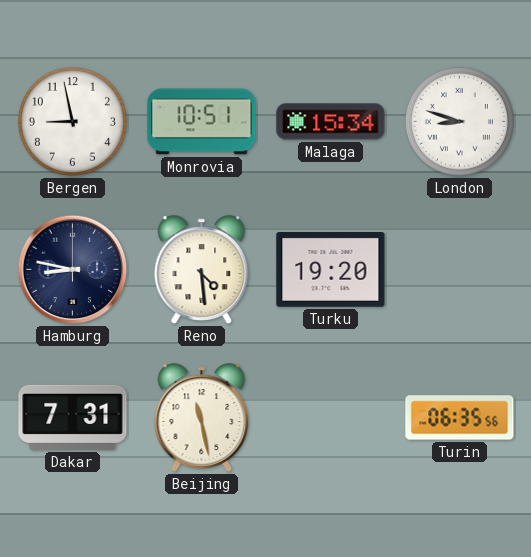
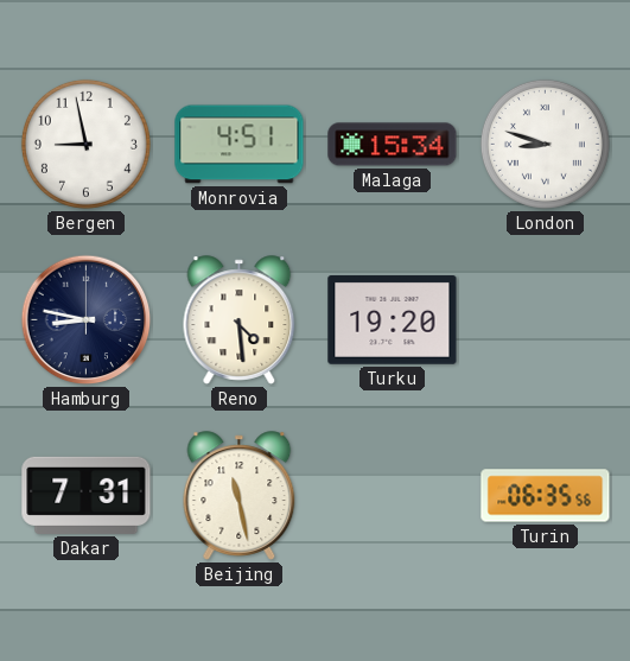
Monrovia: 10:51 -> 4:51 (240, 145)
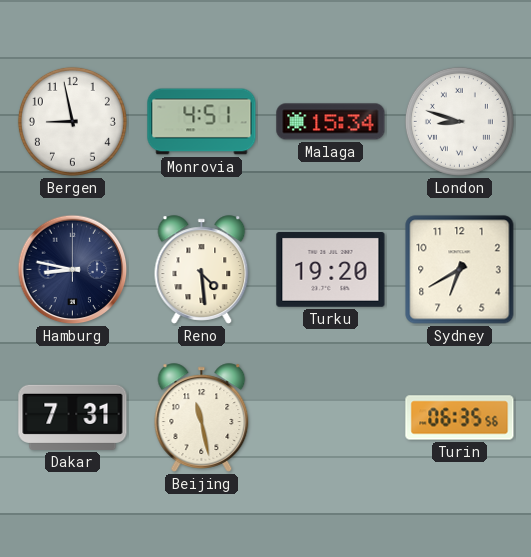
Sydney: none -> 6:40 (460, 270)
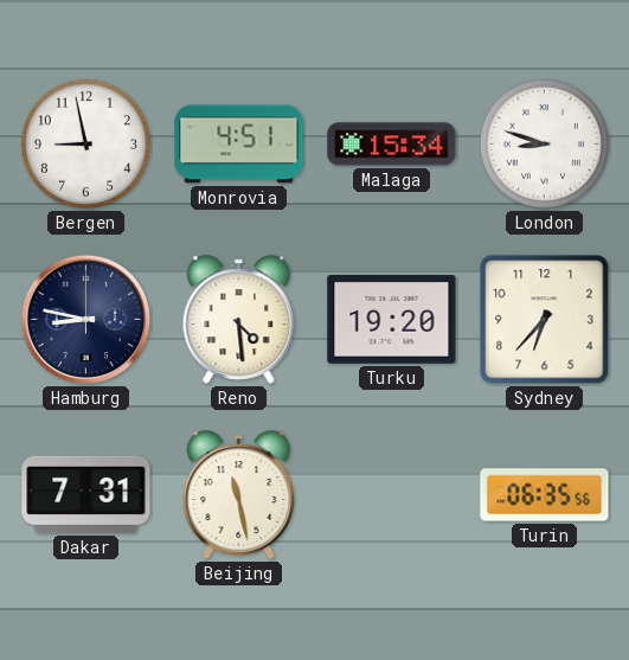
Sydney: 6:40 -> 6:37 (545, 320)
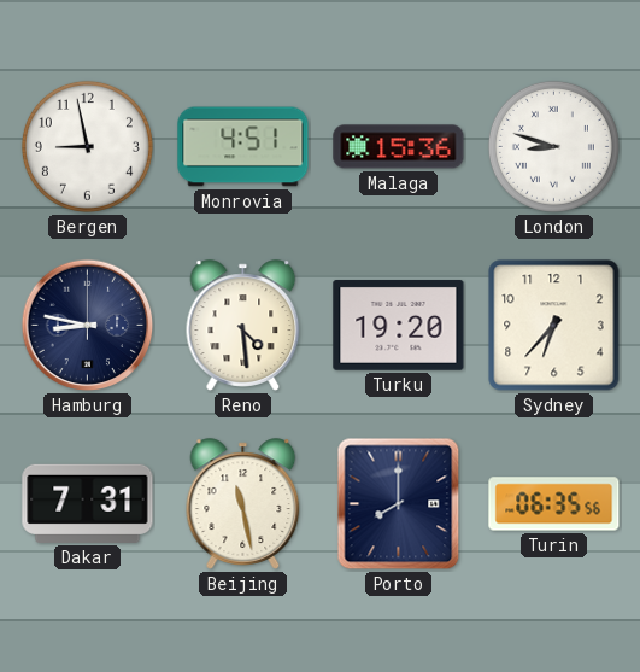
Malaga: 15:34 -> 15:36 (399, 147)
Porto: none -> 8:00 (399, 504)
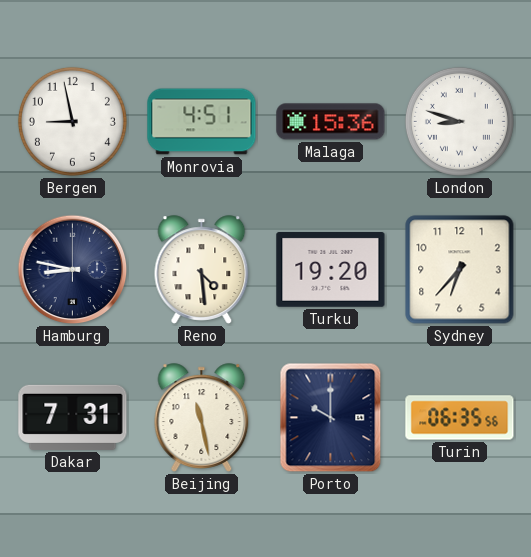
Porto: 8:00 -> 10:00 (331, 418)
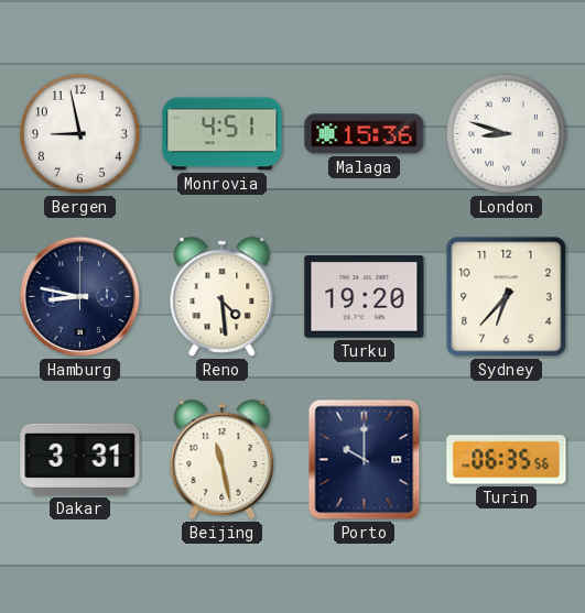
Dakar: 7:31 -> 3:31 (80, 459)
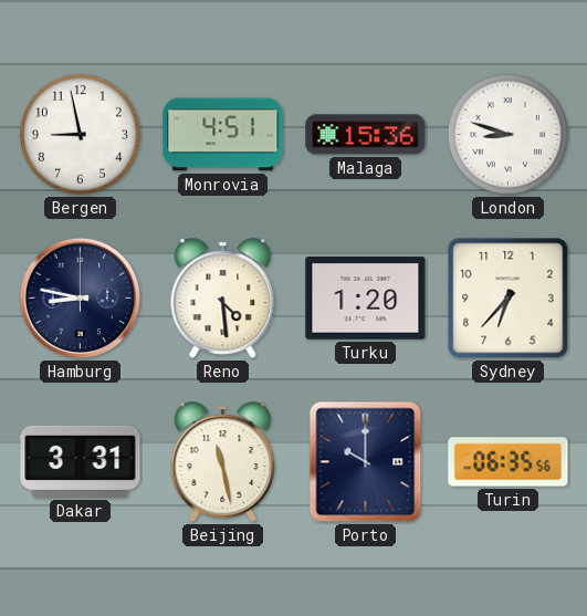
Turku: 19:20 -> 1:20 (366, 299)
